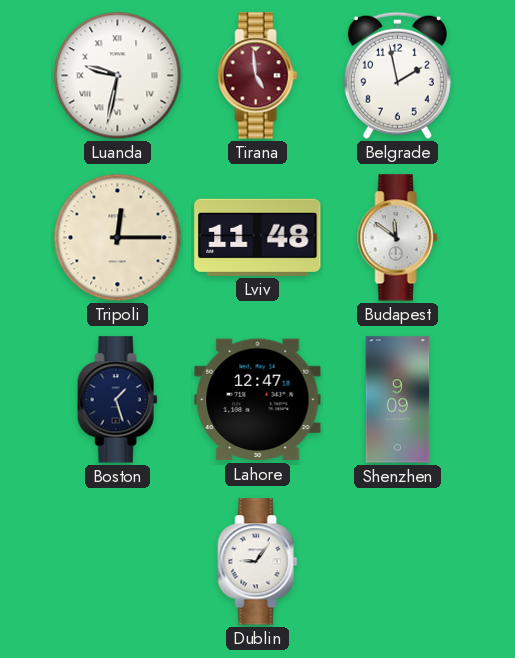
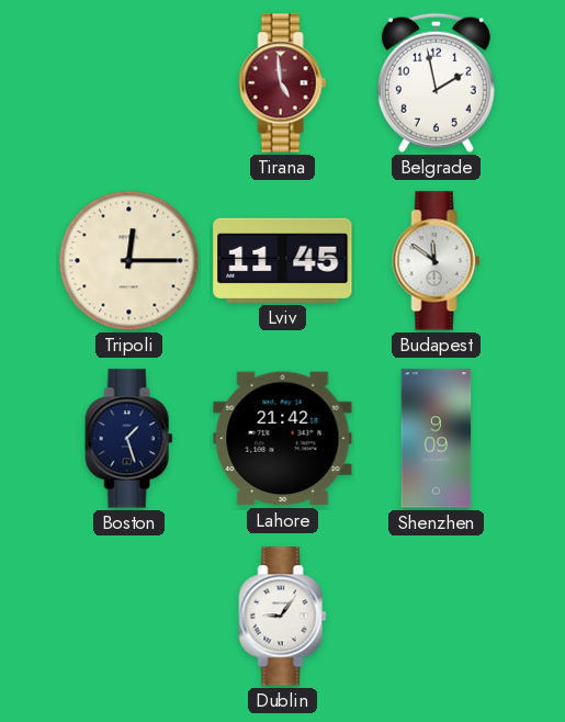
Luanda: 9:32 -> none (118, 76)
Lviv: 11:48 -> 11:45 (283, 260)
Lahore: 12:47 -> 21:42 (283, 439)
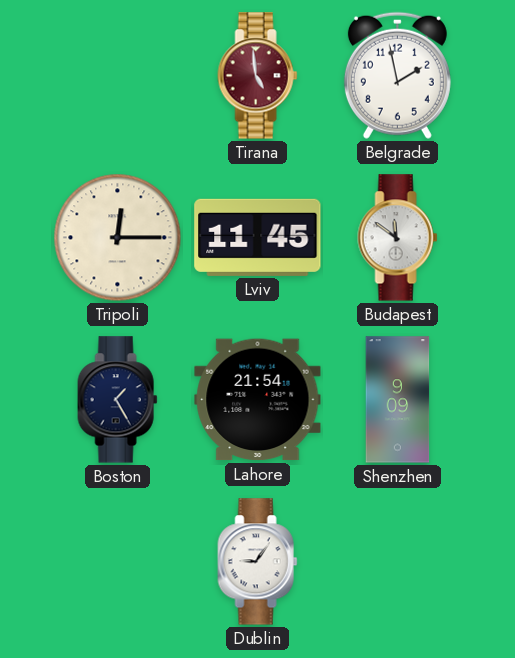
Boston: 1:27 -> 1:25 (118, 400)
Lahore: 21:42 -> 21:54 (258, 400)
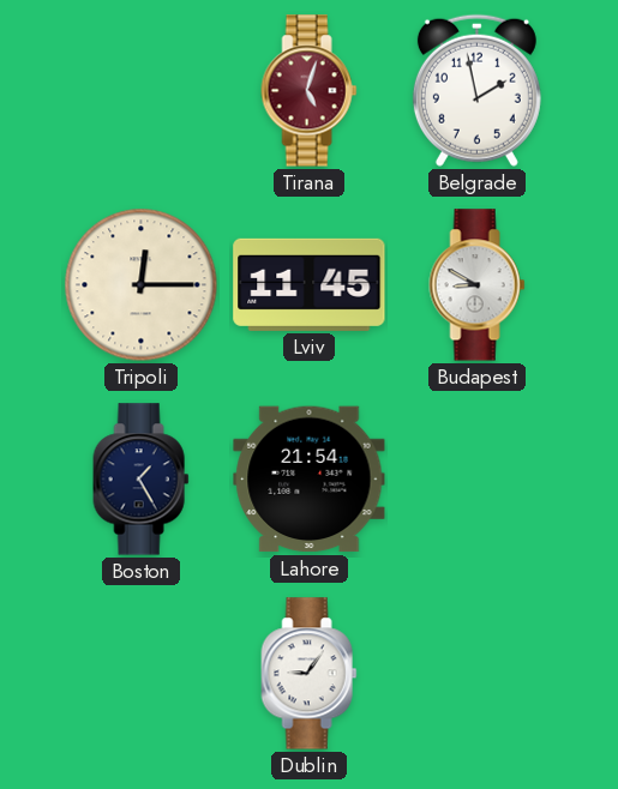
Tirana: 4:59 -> 5:03 (310, 91)
Budapest: 11:51 -> 8:50 (478, 285)
Shenzhen: 9:09 -> none (398, 400)
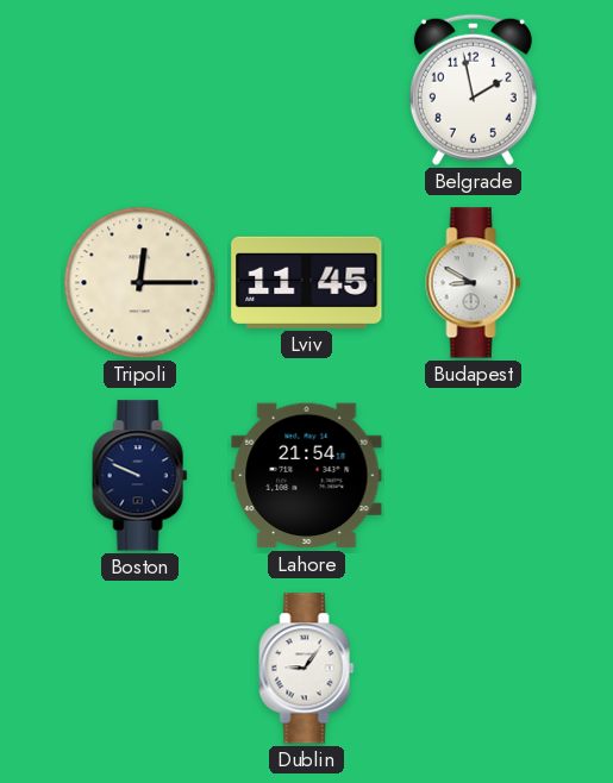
Tirana: 5:03 -> none (310, 91)
Boston: 1:25 -> 9:49 (140, 476)
